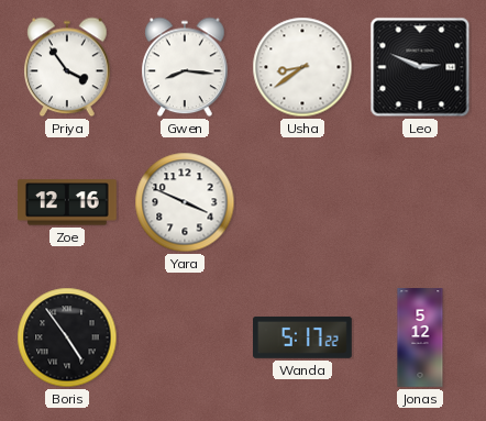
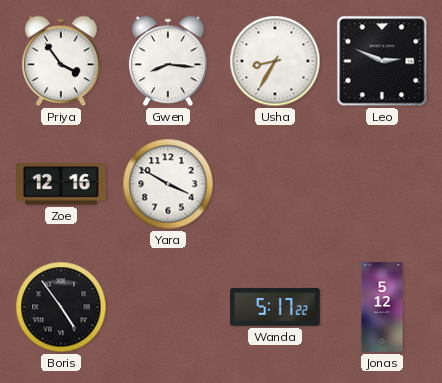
Usha: 8:39 -> 8:35 (275, 61)
Yara: 3:49 -> 3:50 (168, 184)
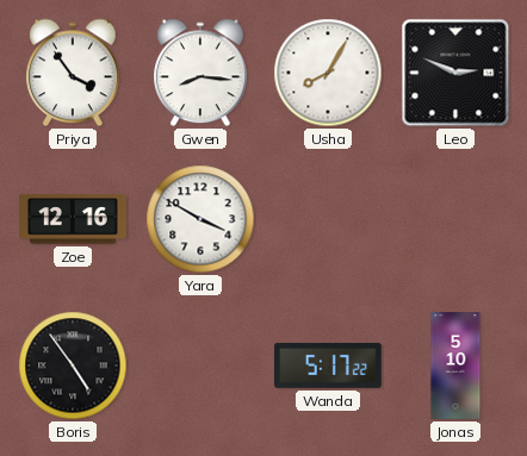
Usha: 8:35 -> 8:05 (328, 73)
Jonas: 5:12 -> 5:10 (455, 366)
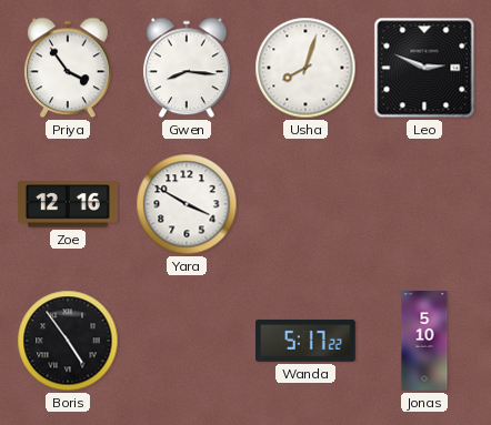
Usha: 8:05 -> 8:03 (305, 68)
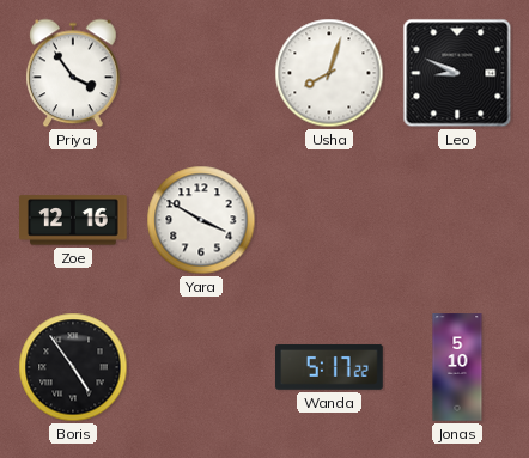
Gwen: 8:16 -> none (187, 68)
Leo: 2:49 -> 8:49 (457, 73)
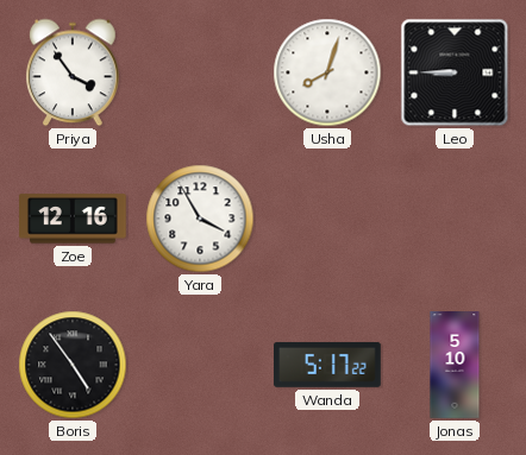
Leo: 8:49 -> 8:45 (455, 72)
Yara: 3:50 -> 3:55 (200, 219)
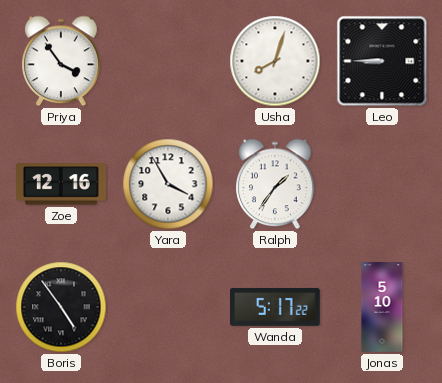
Ralph: none -> 1:36 (275, 184)
